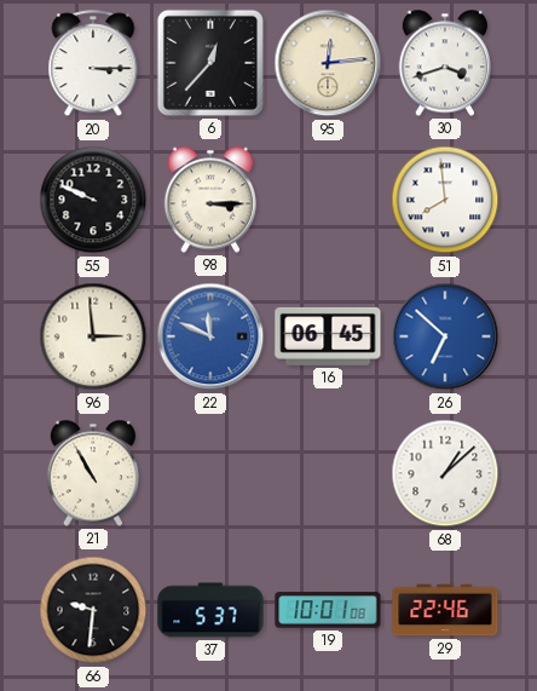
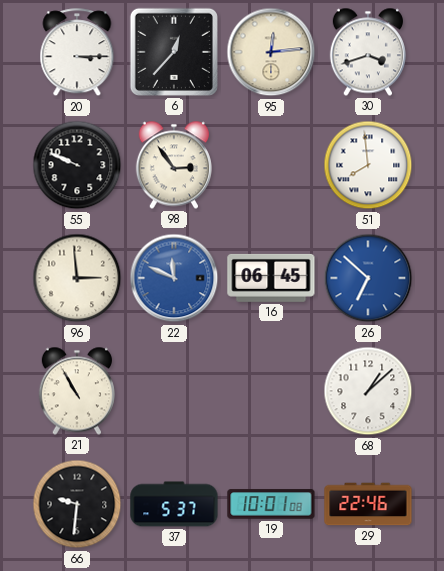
98: 3:15 -> 2:54 (174, 165)
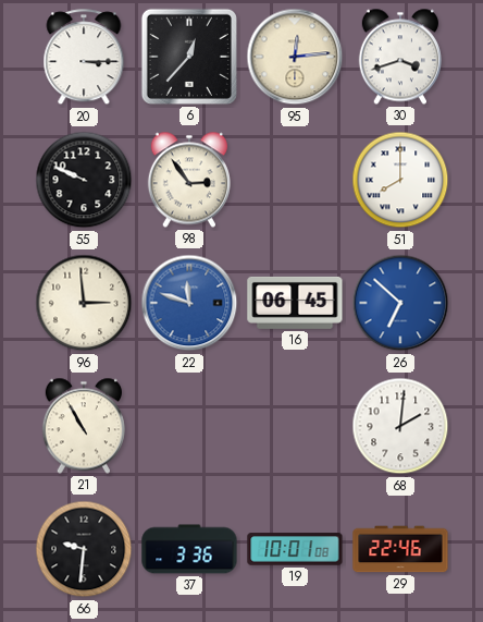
51: 7:59 -> 8:00 (400, 180)
22: 11:49 -> 11:48 (189, 303)
68: 1:08 -> 2:01 (400, 426)
37: 5:37 -> 3:36 (189, 549)
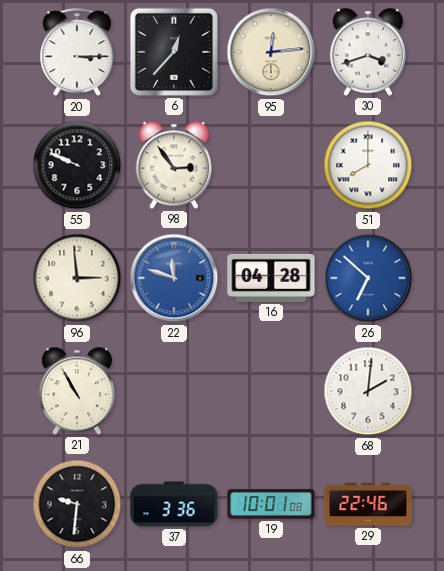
16: 06:45 -> 04:28 (271, 278)
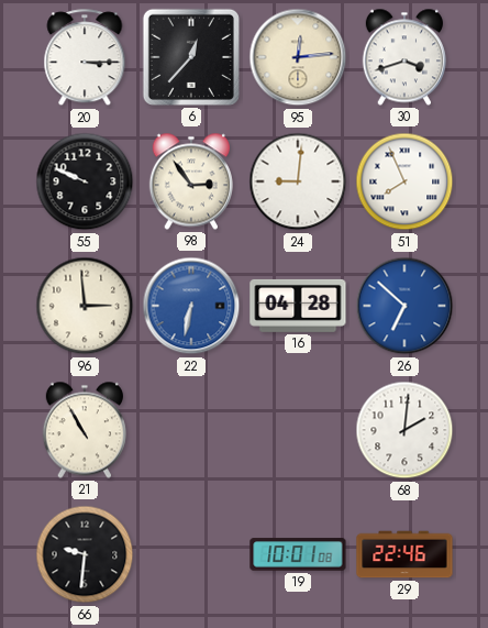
24: none -> 9:01 (298, 181)
51: 8:00 -> 7:56 (404, 181)
22: 11:48 -> 6:32 (191, 306)
37: 3:36 -> none (174, 504)
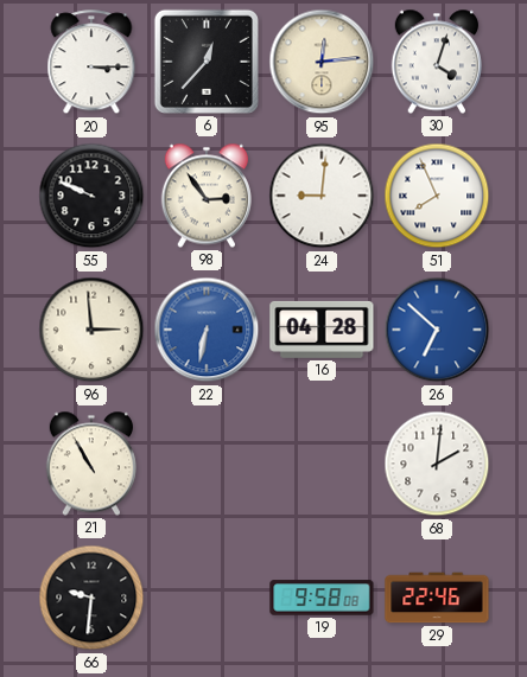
30: 3:42 -> 4:03 (437, 62)
19: 10:01 -> 9:58 (322, 598)
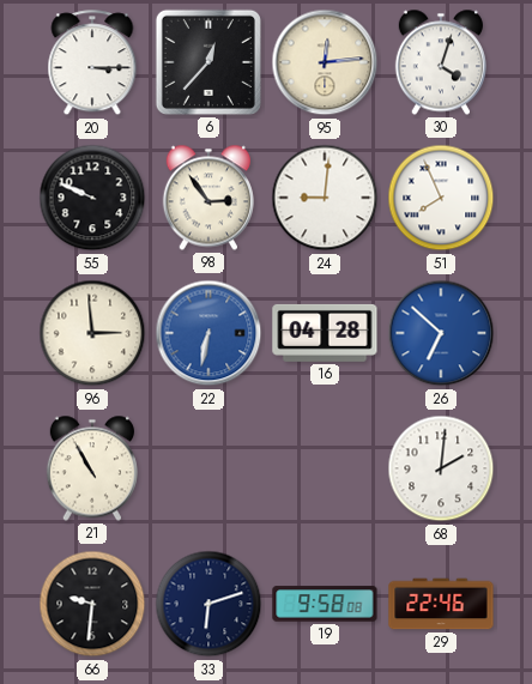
33: none -> 6:12 (208, 604)
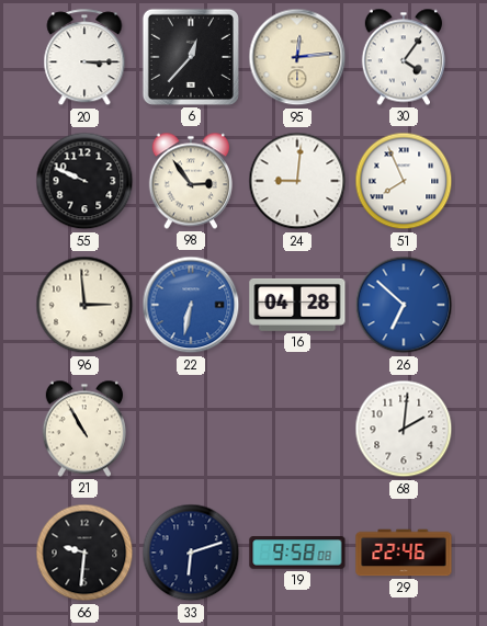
30: 4:03 -> 4:06 (404, 57)
